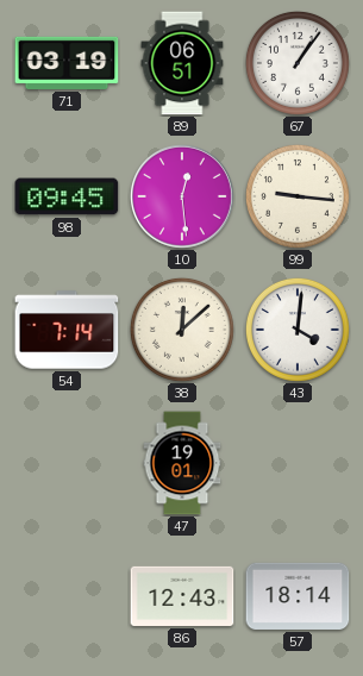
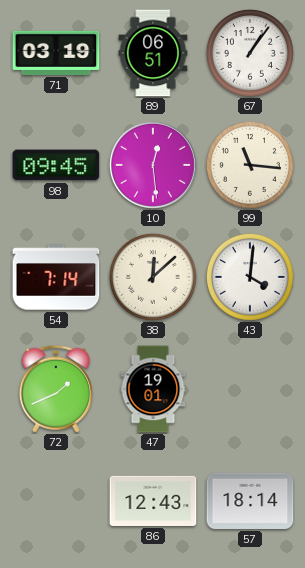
99: 9:16 -> 11:16 (250, 165)
72: none -> 1:41 (56, 389)
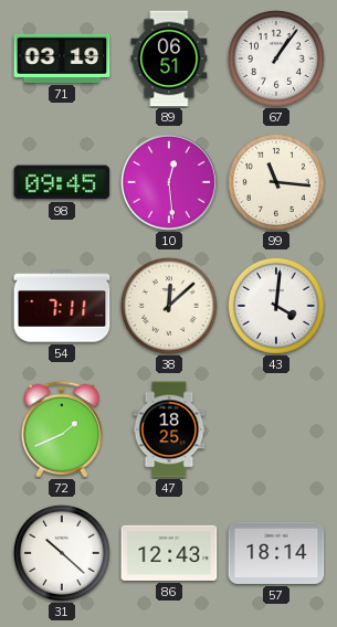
54: 7:14 -> 7:11 (62, 306)
47: 19:01 -> 18:25 (169, 429)
31: none -> 10:22 (62, 553)
